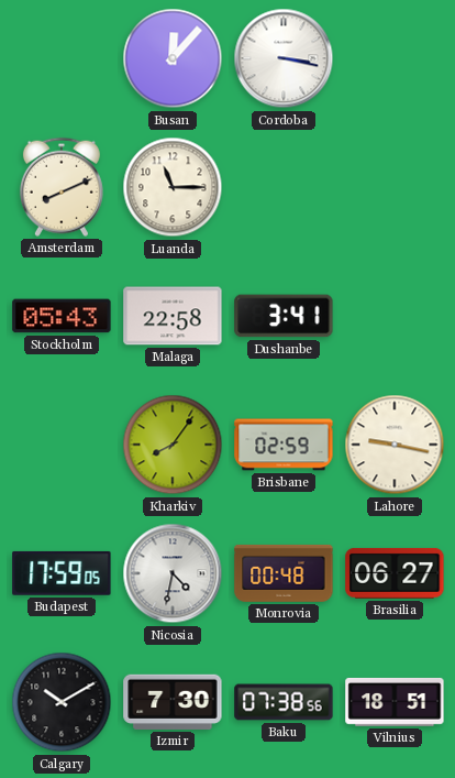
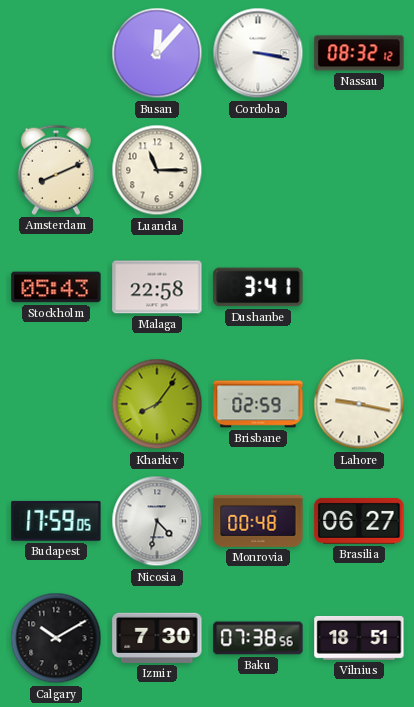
Nassau: none -> 08:32 (359, 53)
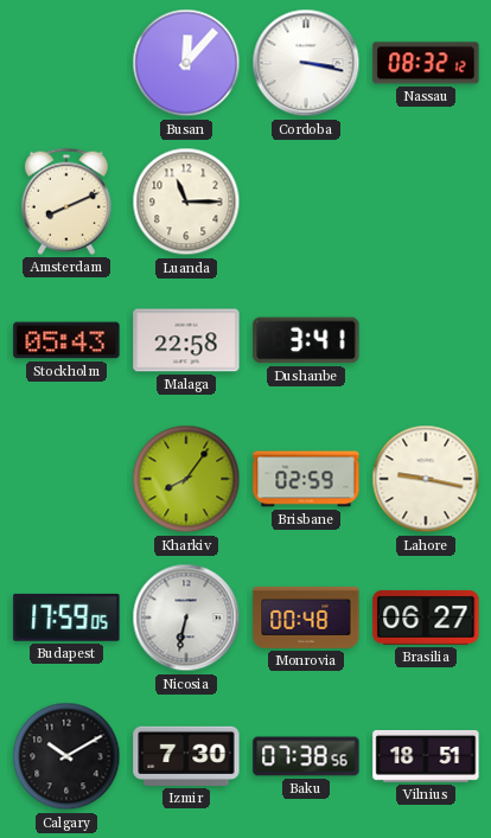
Nicosia: 4:32 -> 6:32 (186, 618)
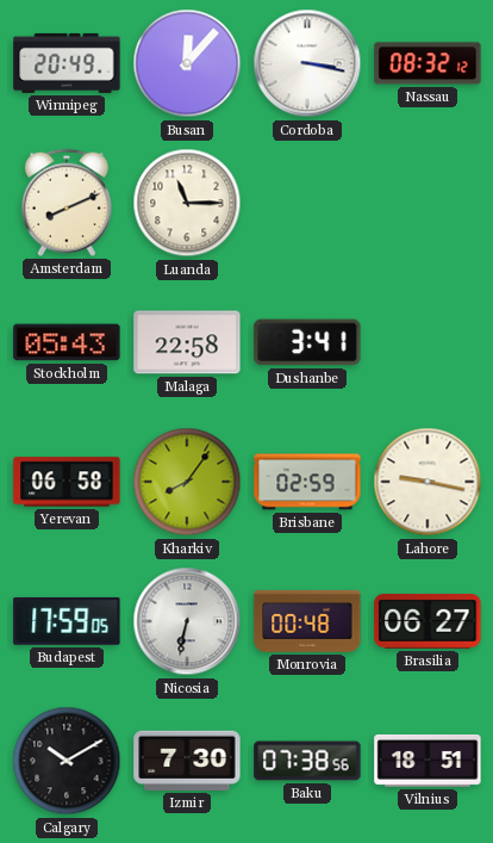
Winnipeg: none -> 20:49 (67, 63)
Yerevan: none -> 06:58 (67, 482)
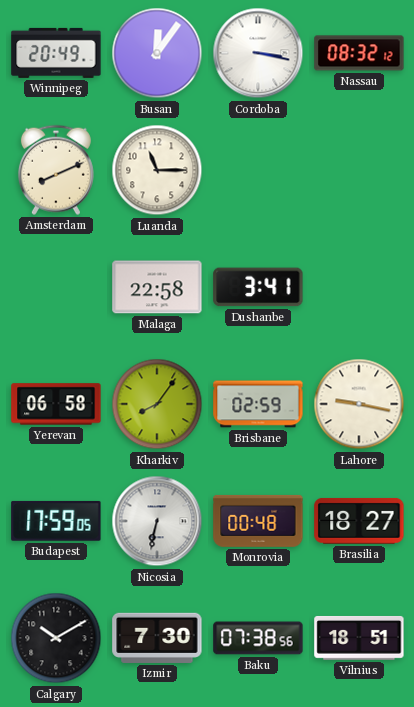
Busan: 12:07 -> 12:06 (157, 53)
Stockholm: 05:43 -> none (67, 342)
Brasilia: 06:27 -> 18:27 (359, 521)
